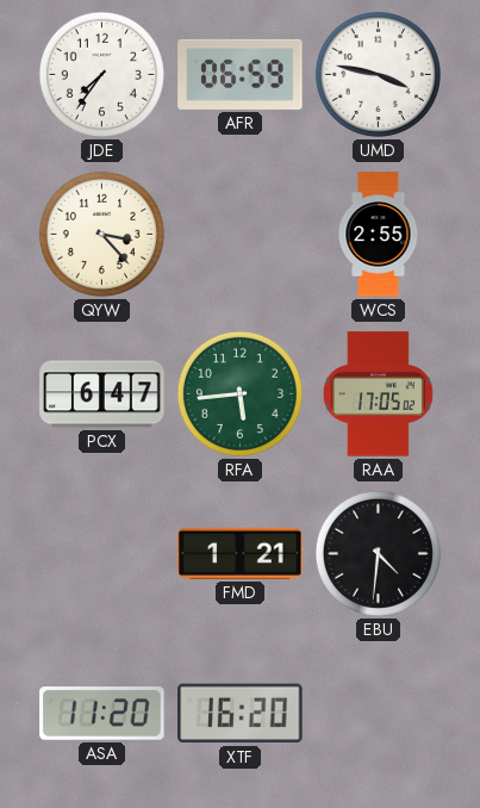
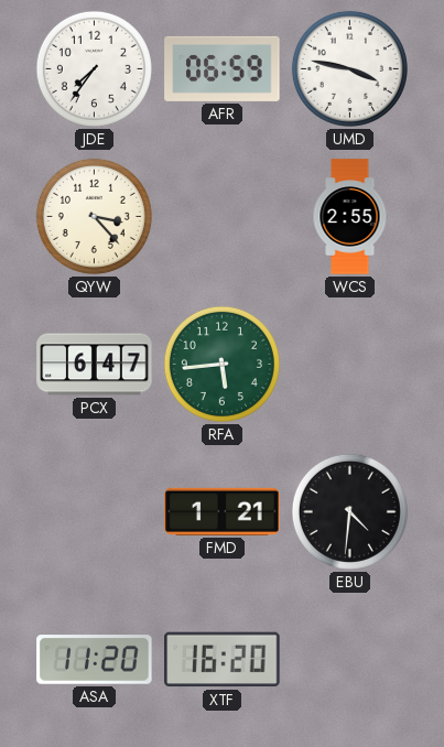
RAA: 17:05 -> none (378, 394)
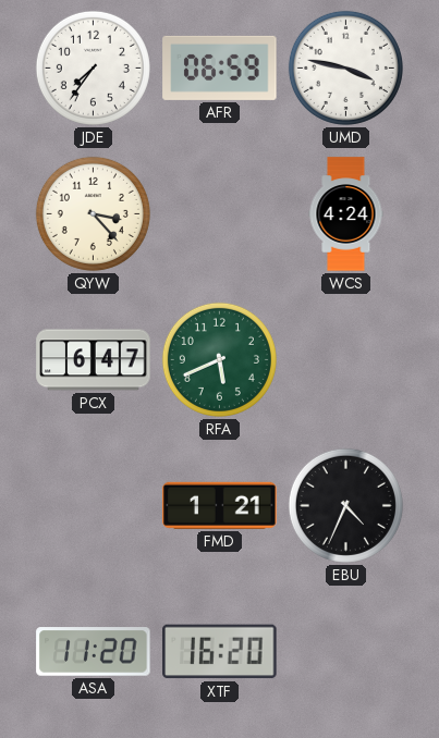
WCS: 2:55 -> 4:24 (346, 214)
RFA: 5:44 -> 5:41 (219, 359)
EBU: 4:31 -> 4:34 (345, 505)
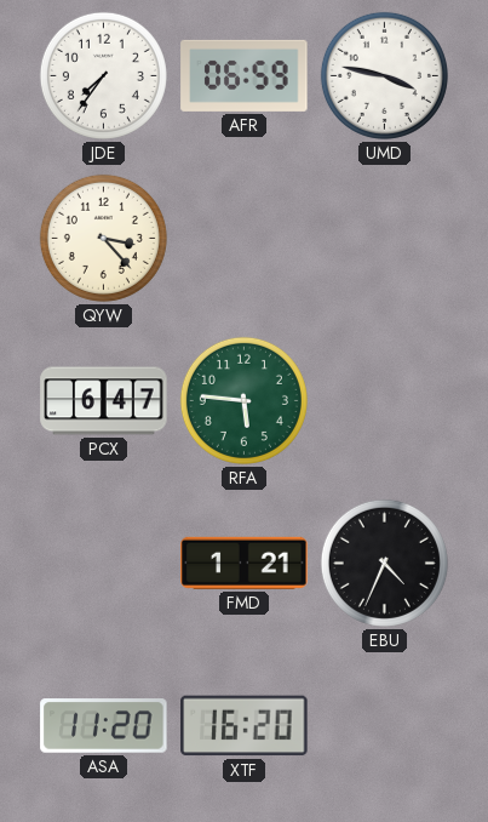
WCS: 4:24 -> none (346, 214)
RFA: 5:41 -> 5:46 (243, 400)
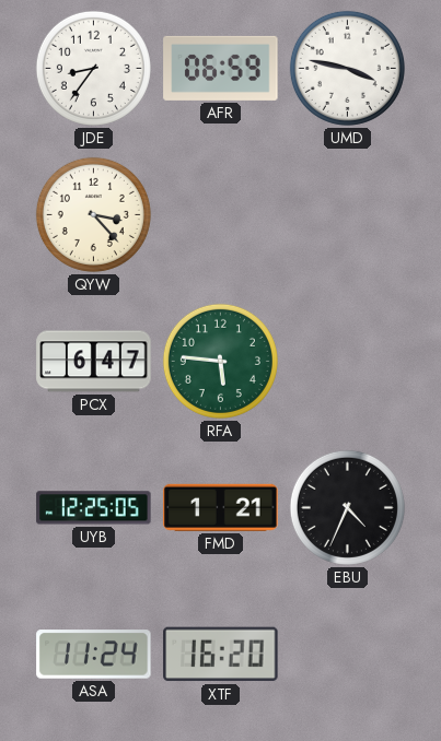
JDE: 7:36 -> 8:36 (93, 68)
UYB: none -> 12:25 (94, 508)
ASA: 11:20 -> 11:24 (94, 655)
